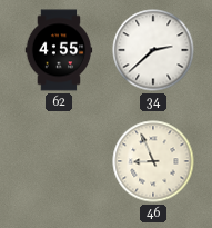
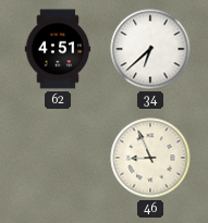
62: 4:55 -> 4:51 (58, 49)
34: 2:38 -> 6:38 (150, 49)
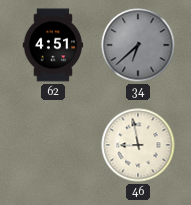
34 dial: white -> grey (138, 45)
46: 8:56 -> 8:58 (138, 145)
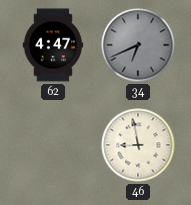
62: 4:51 -> 4:47 (53, 45)
34: 6:38 -> 6:41 (138, 45)
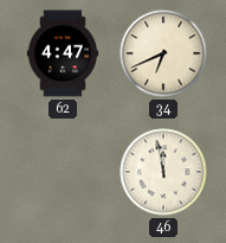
34 dial: grey -> cream (163, 53)
46: 8:58 -> 11:58 (163, 172)
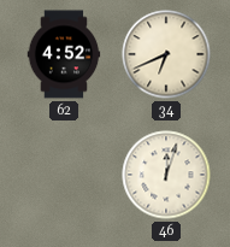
62: 4:47 -> 4:52 (64, 54)
46: 11:58 -> 12:03 (166, 175)
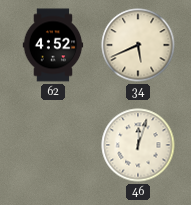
34: 6:41 -> 5:41 (138, 45)
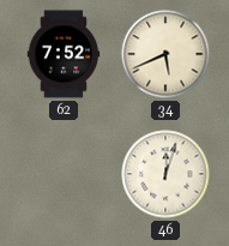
62: 4:52 -> 7:52 (64, 54)
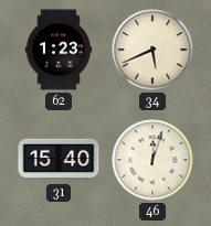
62: 7:52 -> 1:23 (59, 50)
31: none -> 15:40 (59, 160)
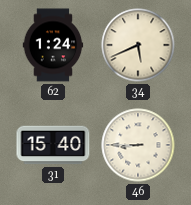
62: 1:23 -> 1:24 (53, 45)
46: 12:03 -> 8:45 (138, 145)
